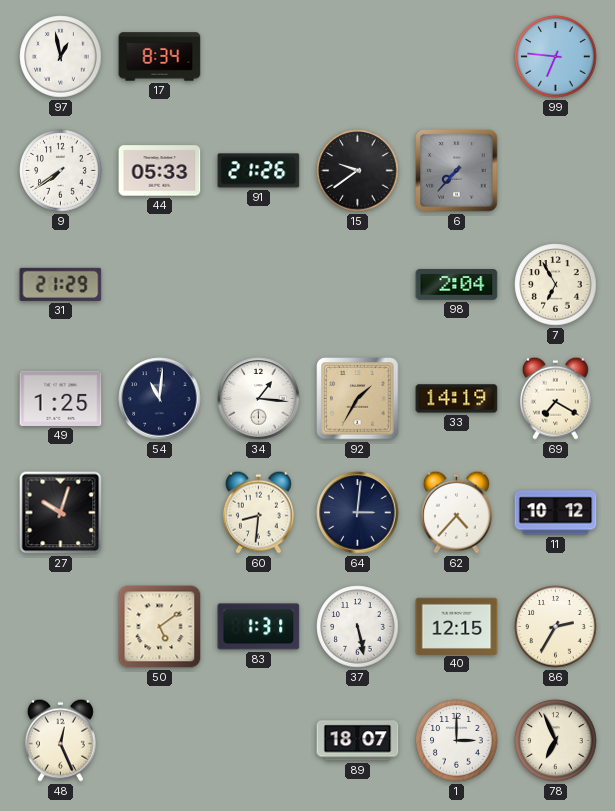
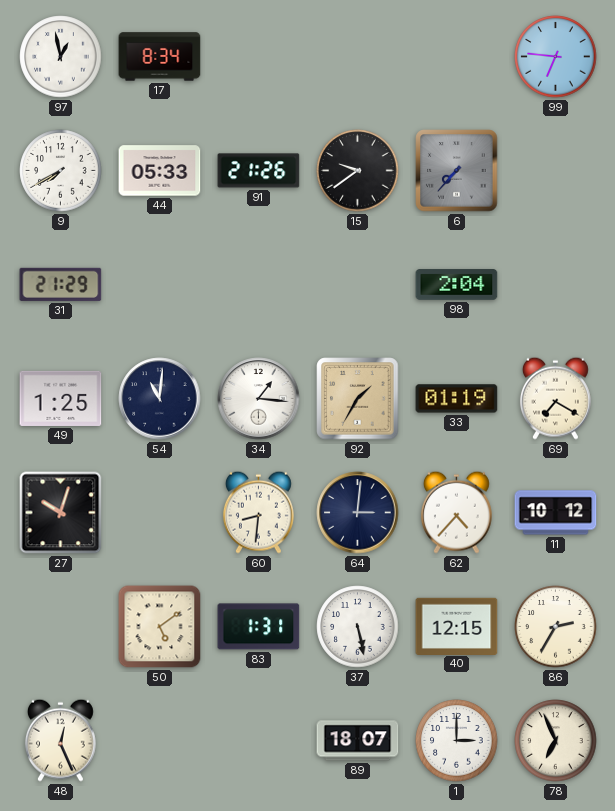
9: 7:39 -> 7:40 (61, 171)
7: 6:55 -> none (556, 285)
33: 14:19 -> 01:19 (457, 399)
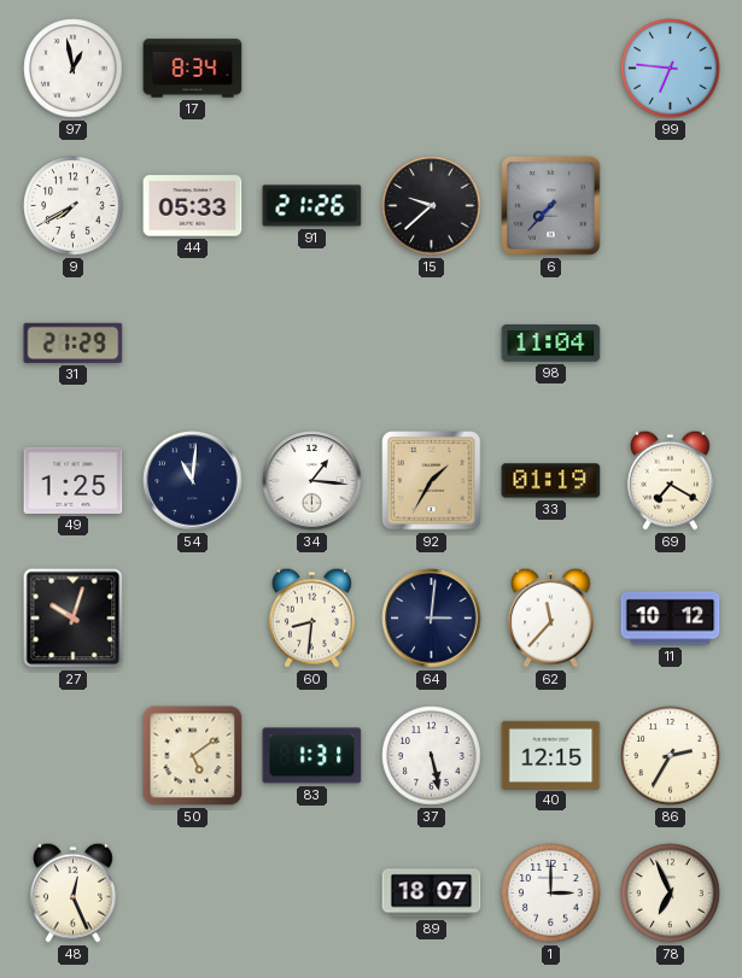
15: 9:39 -> 9:38 (432, 206)
98: 2:04 -> 11:04 (551, 344)
62: 4:37 -> 11:37 (550, 617)
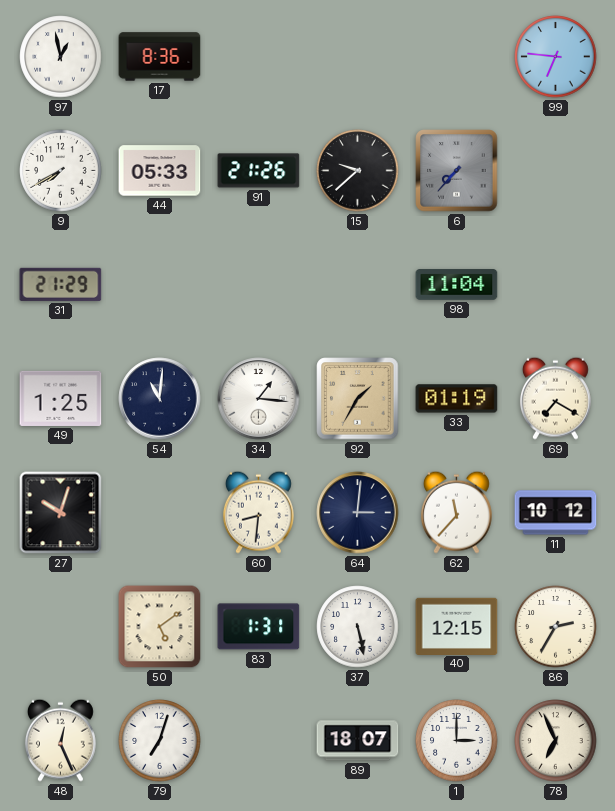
17: 8:34 -> 8:36 (160, 57)
79: none -> 7:03 (160, 741)
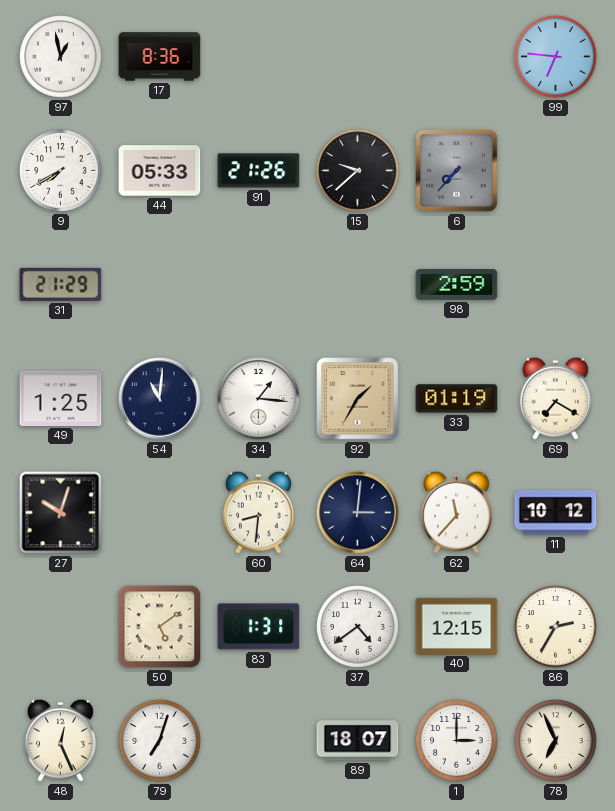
98: 11:04 -> 2:59 (457, 285)
37: 5:28 -> 4:39 (358, 627)
